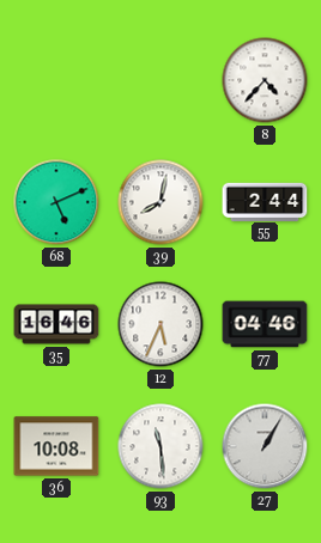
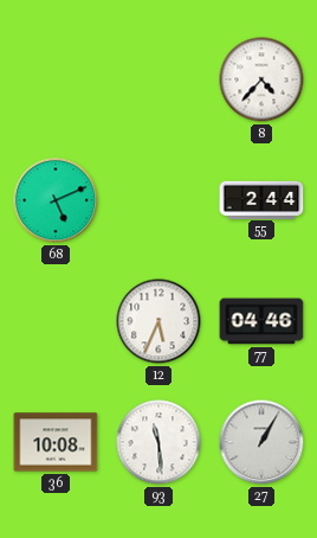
39: 8:02 -> none (160, 202)
35: 16:46 -> none (56, 324)
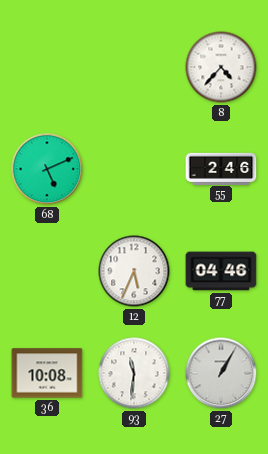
55: 2:44 -> 2:46 (221, 168)
93: 11:29 -> 11:31 (134, 373)
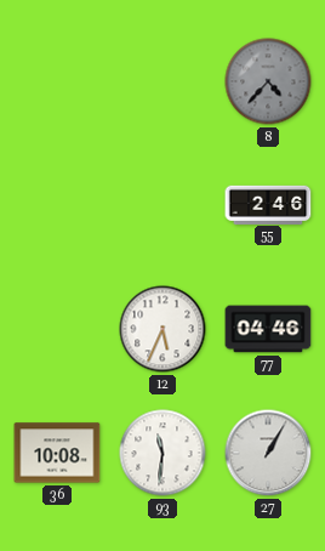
8 dial: white -> grey (268, 81)
68: 5:11 -> none (47, 169)
